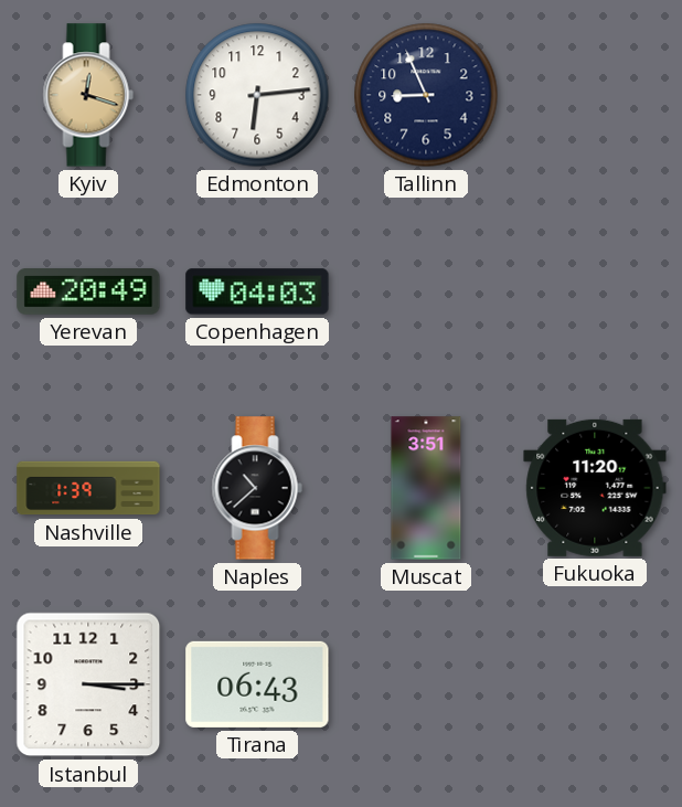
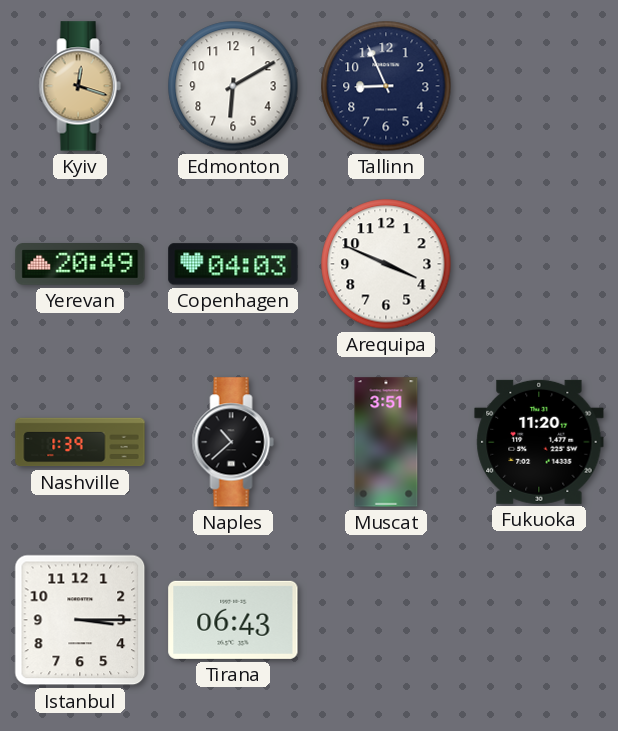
Edmonton: 6:14 -> 6:10 (233, 86)
Arequipa: none -> 3:49 (386, 264)
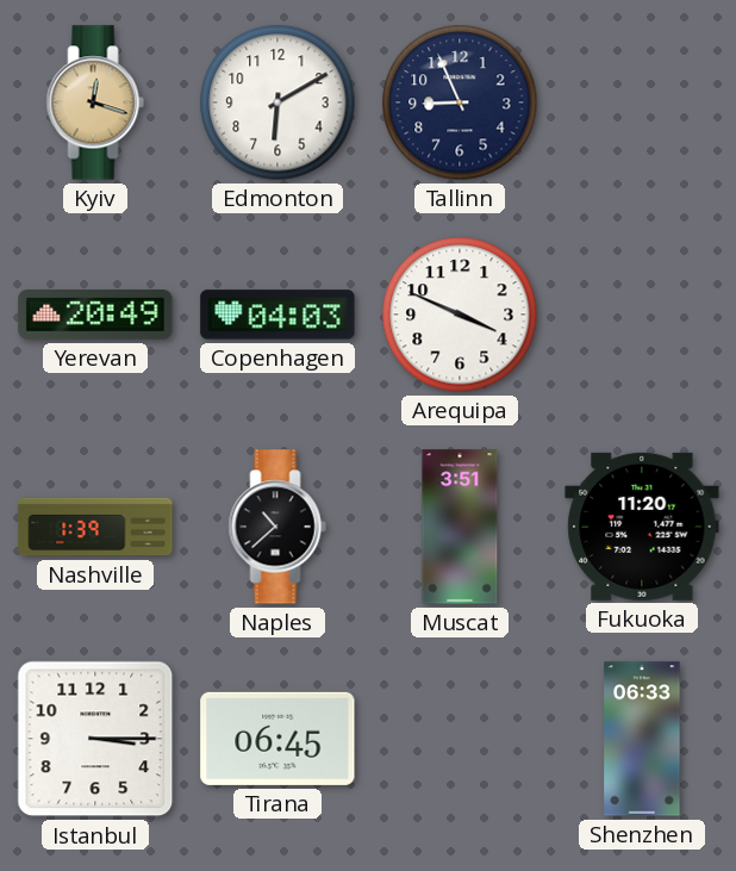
Tirana: 06:43 -> 06:45 (277, 739)
Shenzhen: none -> 06:33 (642, 739)
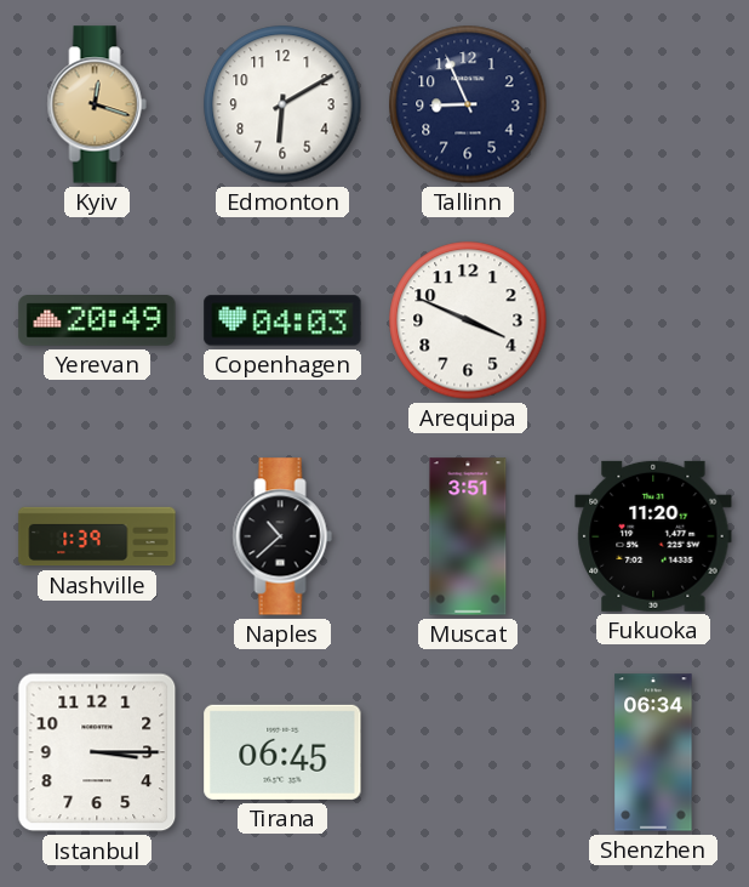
Shenzhen: 06:33 -> 06:34 (653, 752)
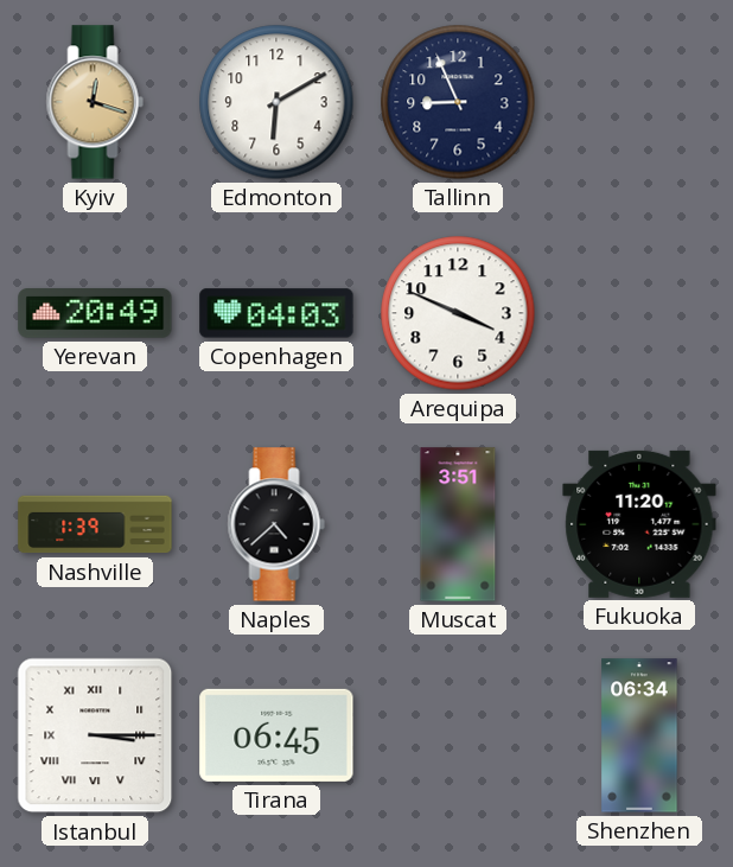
Naples: 10:38 -> 4:38 (276, 524)
Istanbul numerals: Arabic -> Roman (95, 735)
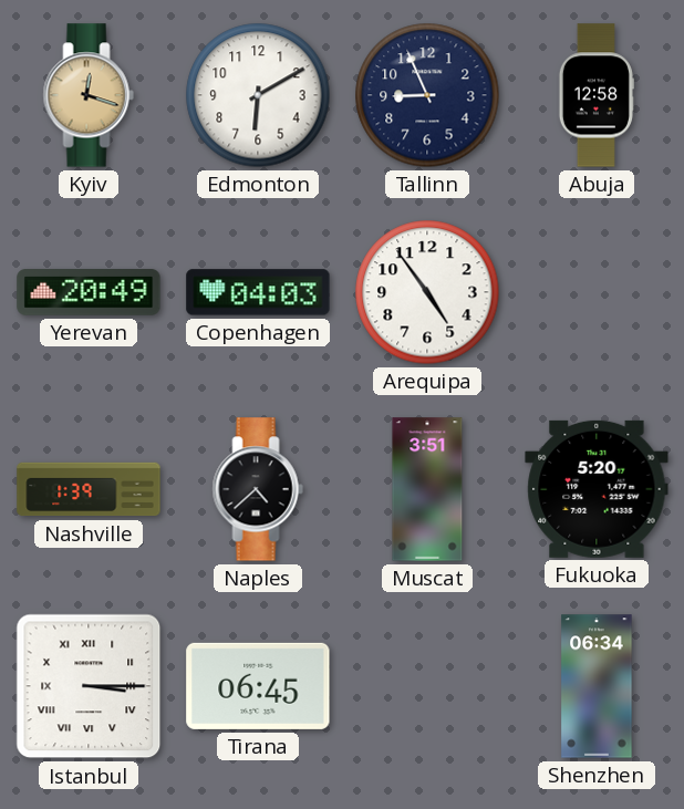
Abuja: none -> 12:58 (597, 95)
Arequipa: 3:49 -> 4:54 (427, 292)
Fukuoka: 11:20 -> 5:20 (597, 489)
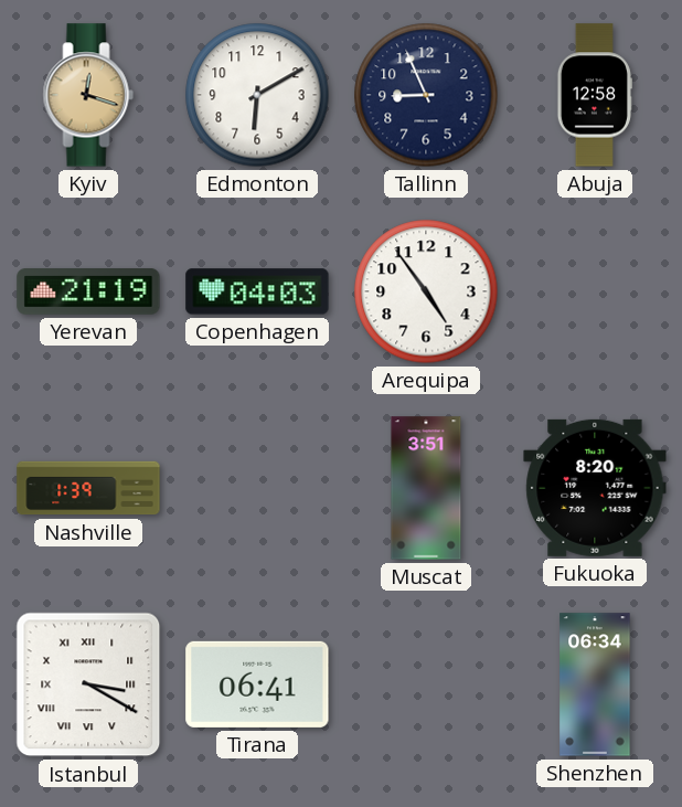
Yerevan: 20:49 -> 21:19 (88, 293)
Naples: 4:38 -> none (258, 489)
Fukuoka: 5:20 -> 8:20 (595, 488)
Istanbul: 3:15 -> 3:20 (88, 684)
Tirana: 06:45 -> 06:41 (257, 684)
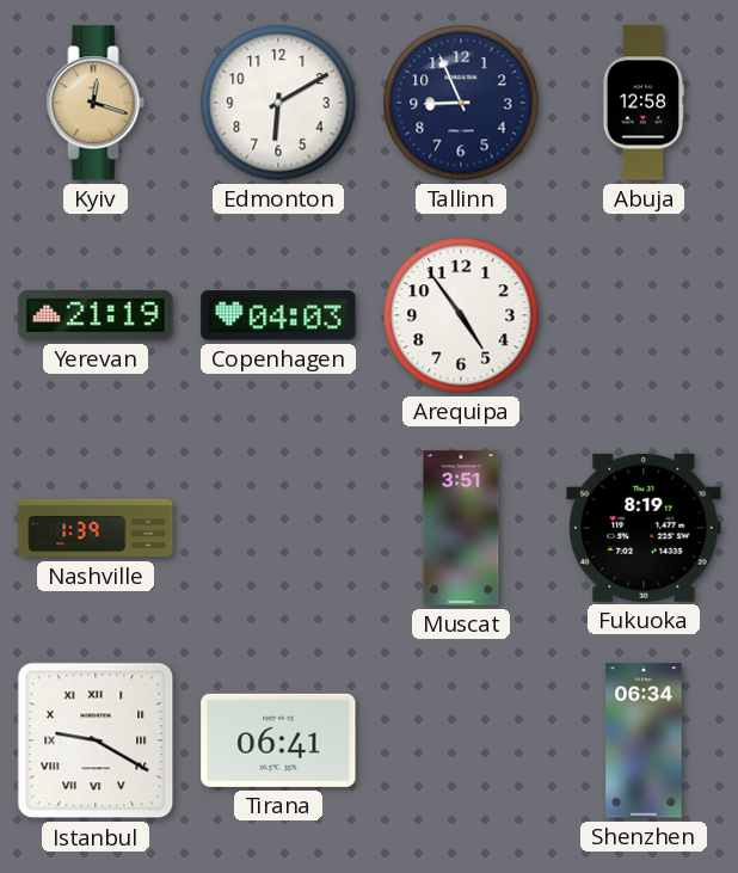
Fukuoka: 8:20 -> 8:19 (644, 528)
Istanbul: 3:20 -> 9:20 (96, 740)
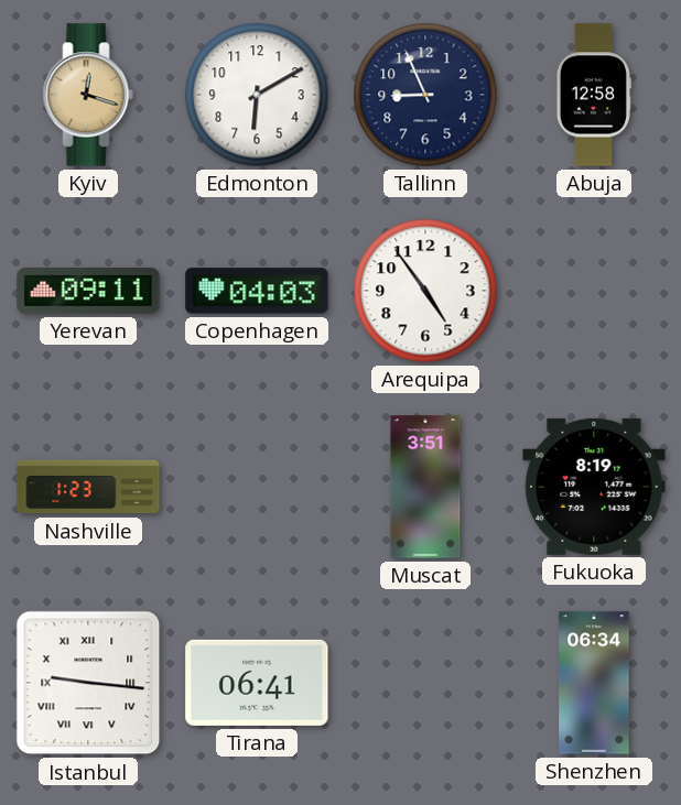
Yerevan: 21:19 -> 09:11 (88, 292)
Nashville: 1:39 -> 1:23 (88, 487)
Istanbul: 9:20 -> 9:16 (88, 683)
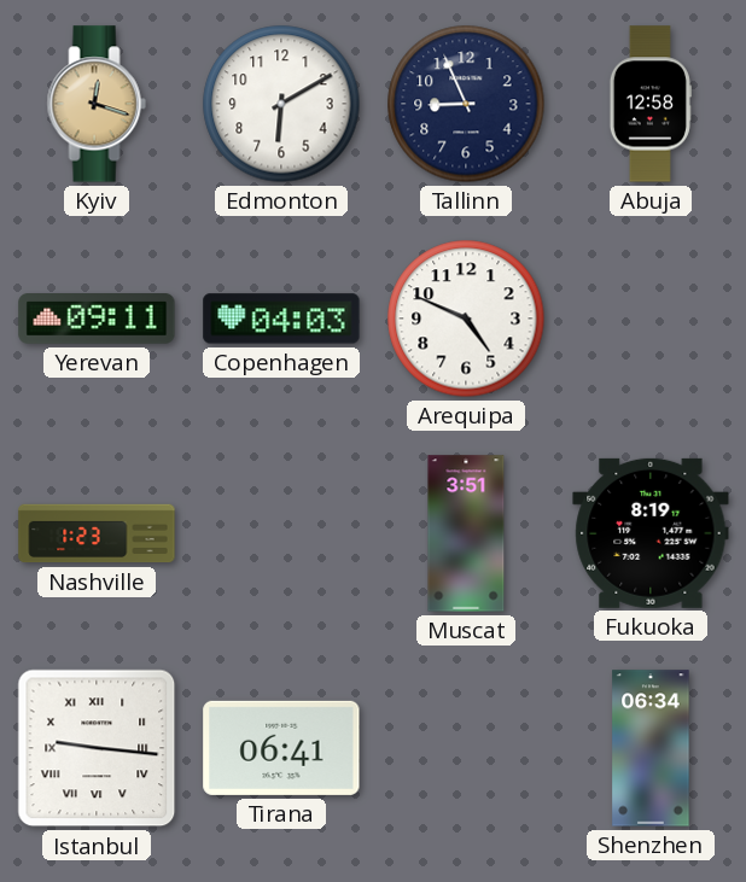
Arequipa: 4:54 -> 4:49 (466, 319)
